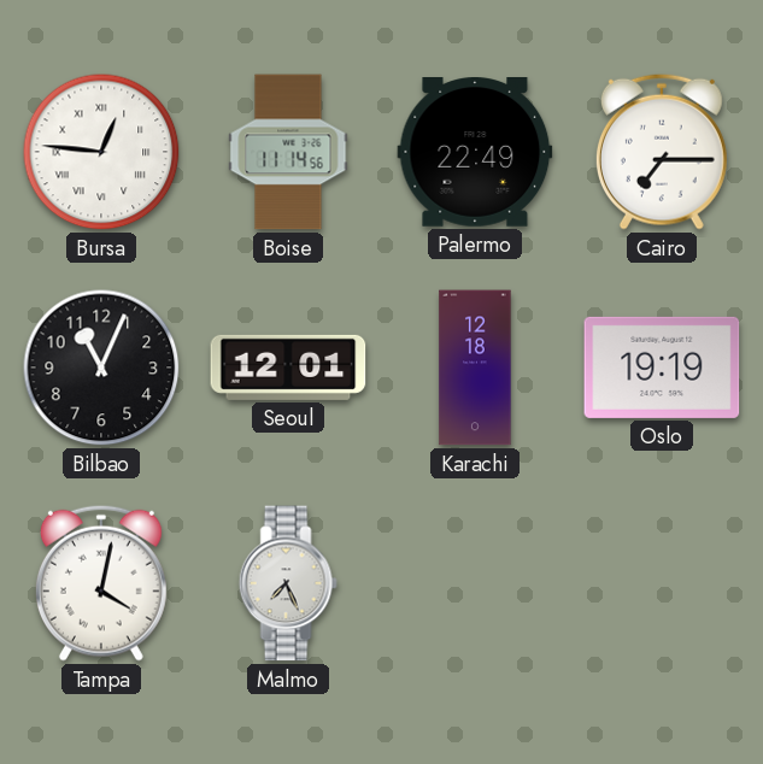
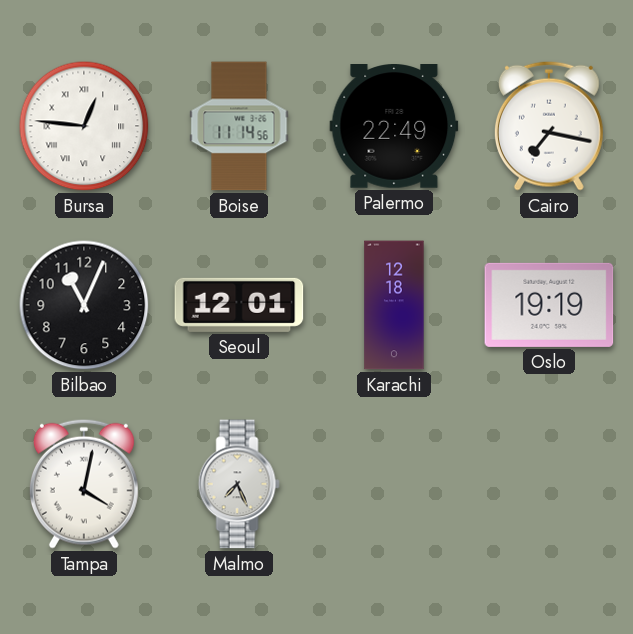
Cairo: 7:15 -> 7:17 (549, 126)
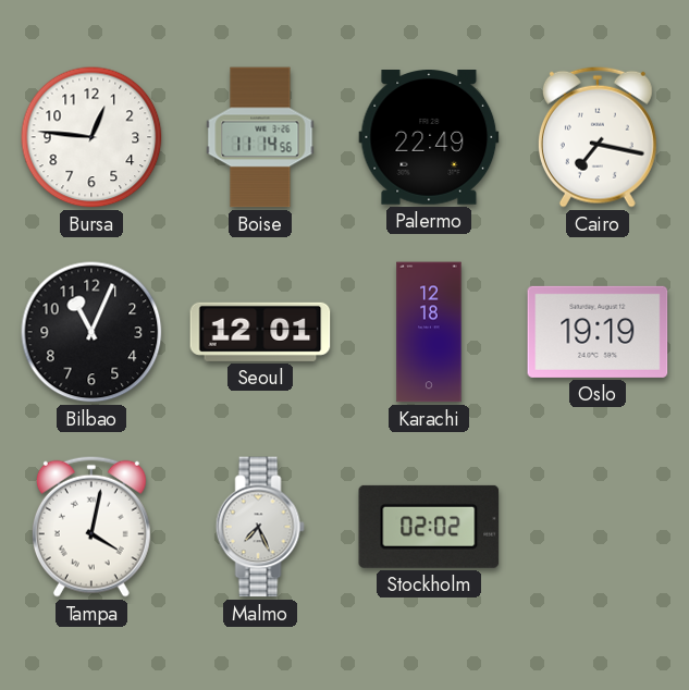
Bursa numerals: Roman -> Arabic (91, 137)
Stockholm: none -> 02:02 (429, 527)
